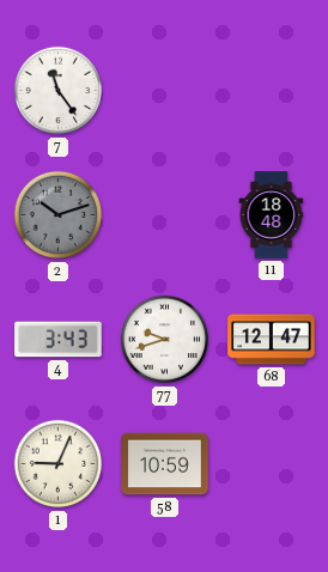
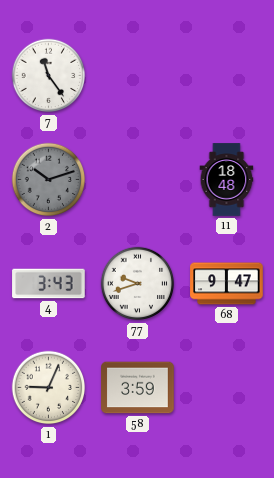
68: 12:47 -> 9:47 (227, 284)
58: 10:59 -> 3:59 (138, 388)
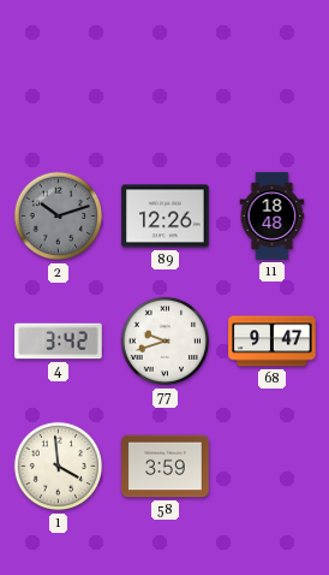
7: 11:24 -> none (49, 76)
89: none -> 12:26 (166, 217)
4: 3:43 -> 3:42 (59, 342)
1: 9:04 -> 3:59 (59, 467)
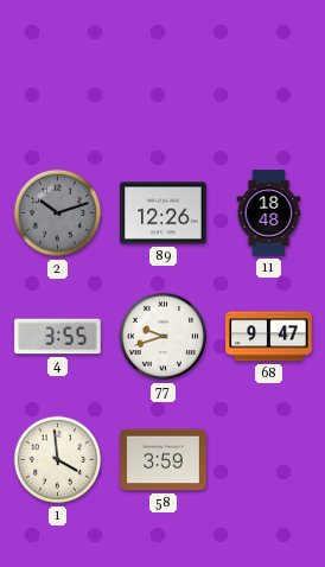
4: 3:42 -> 3:55 (58, 337)
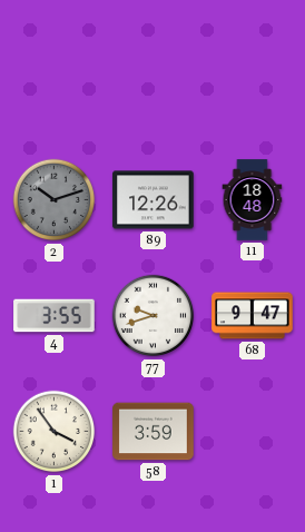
1: 3:59 -> 3:54 (55, 432)
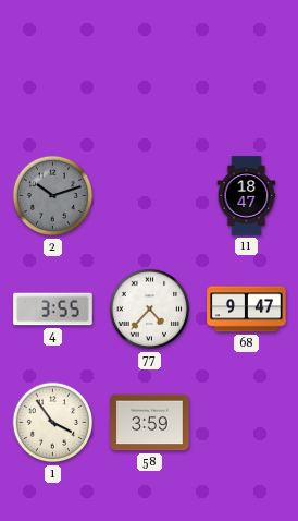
89: 12:26 -> none (154, 200)
11: 18:48 -> 18:47 (247, 196)
77: 9:42 -> 4:37 (150, 310)
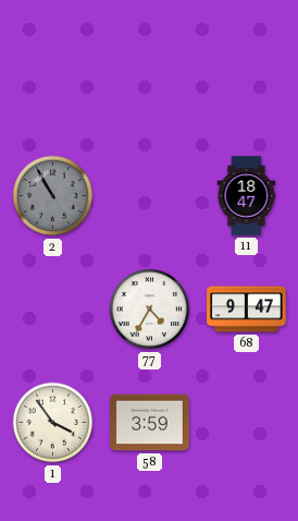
2: 10:12 -> 10:55 (53, 196)
4: 3:55 -> none (53, 310)
77: 4:37 -> 4:35 (150, 310)
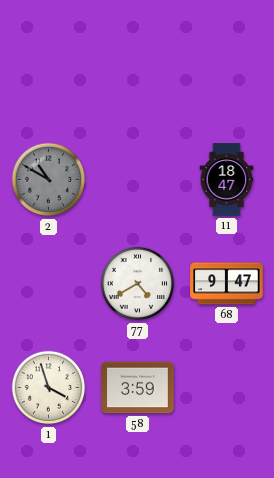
2: 10:55 -> 10:50 (49, 180)
77: 4:35 -> 4:40 (138, 284)
1: 3:54 -> 3:57 (49, 388)
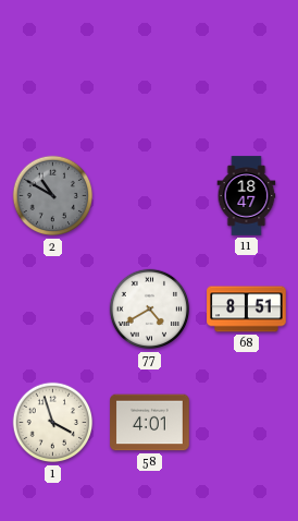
68: 9:47 -> 8:51 (247, 310)
58: 3:59 -> 4:01 (150, 423)
